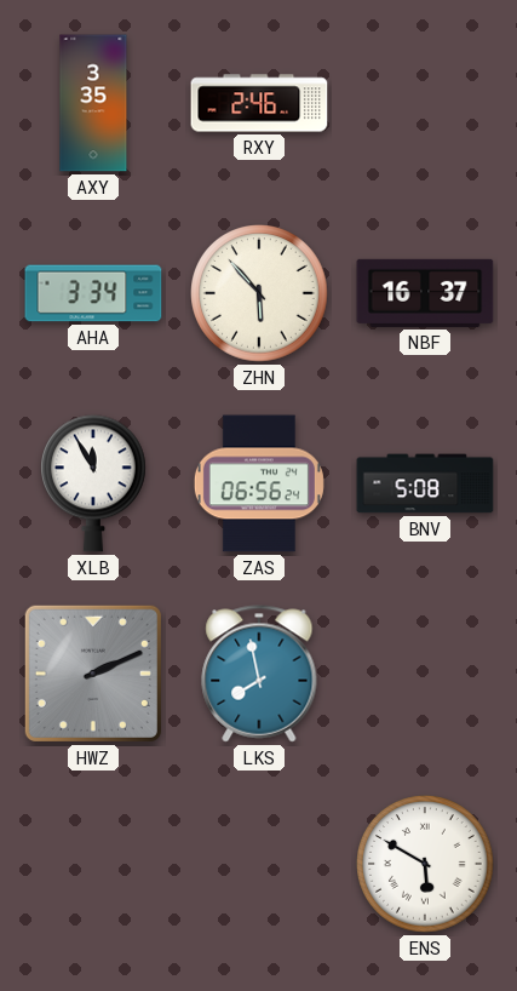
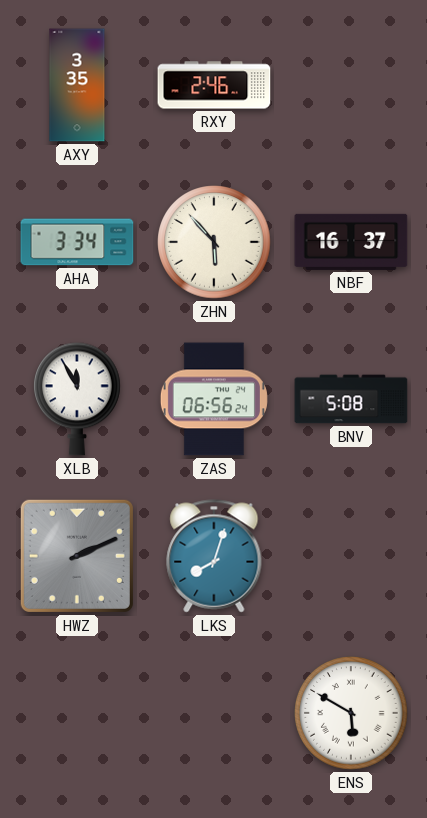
LKS: 7:58 -> 8:03 (214, 556)
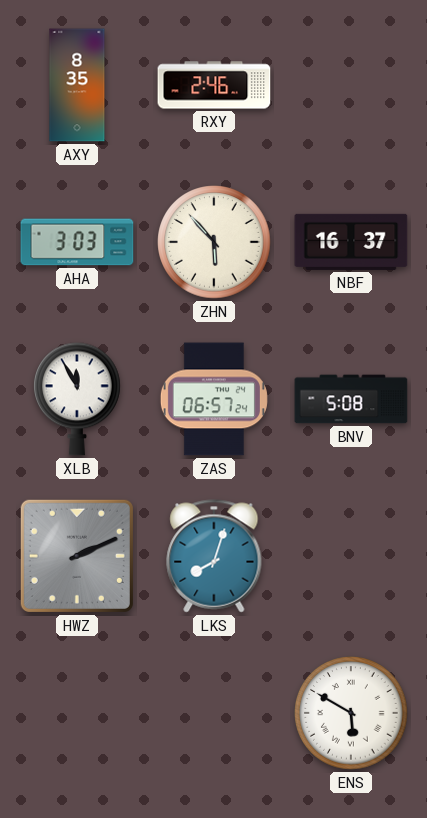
AXY: 3:35 -> 8:35 (77, 85)
AHA: 3:34 -> 3:03 (77, 242)
ZAS: 06:56 -> 06:57 (214, 399)
